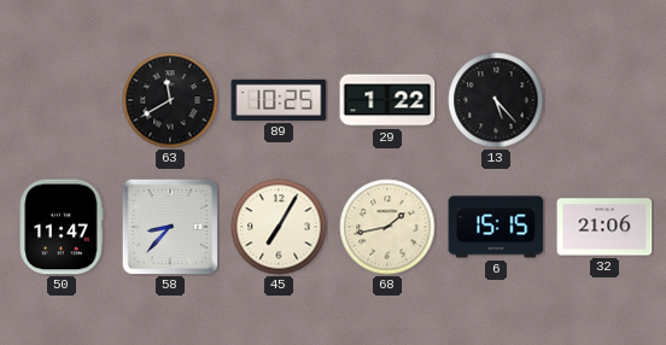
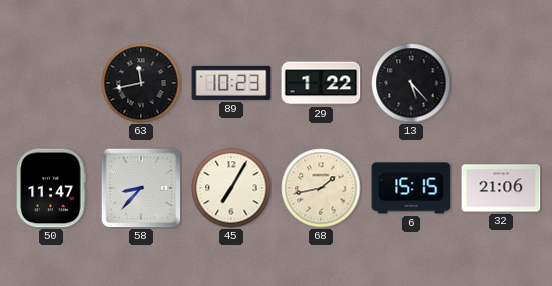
63: 11:40 -> 11:43 (141, 83)
89: 10:25 -> 10:23 (231, 83)
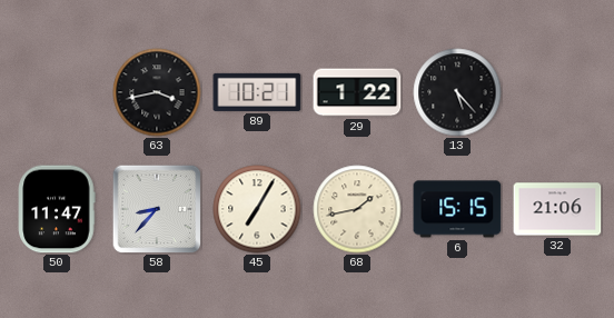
63: 11:43 -> 3:43 (157, 92)
89: 10:23 -> 10:21 (257, 92)
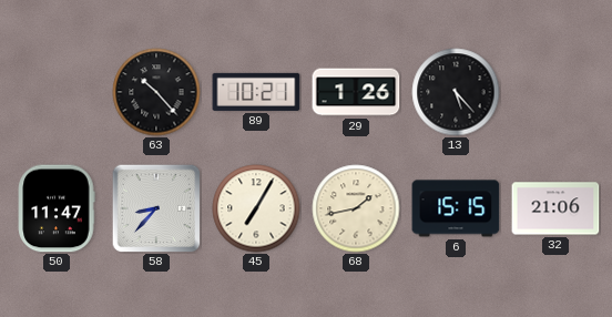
63: 3:43 -> 10:23 (156, 92)
29: 1:22 -> 1:26 (356, 92)
